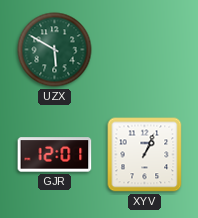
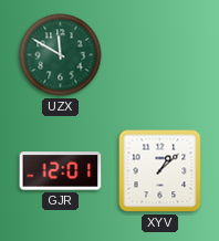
UZX: 5:50 -> 11:50 (61, 55)
XYV: 1:04 -> 1:08 (160, 171)
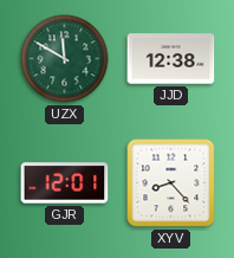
JJD: none -> 12:38 (171, 59)
XYV: 1:08 -> 8:23 (171, 183)
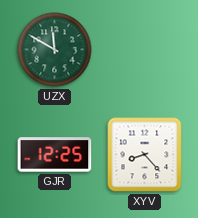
JJD: 12:38 -> none (171, 59)
GJR: 12:01 -> 12:25 (55, 155)
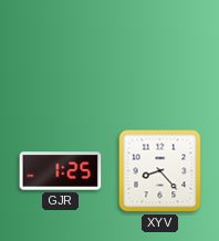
UZX: 11:50 -> none (55, 50)
GJR: 12:25 -> 1:25 (61, 171)
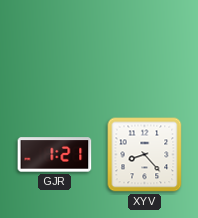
GJR: 1:25 -> 1:21 (55, 155)
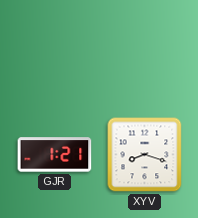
XYV: 8:23 -> 8:18 (145, 155)
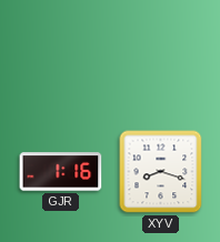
GJR: 1:21 -> 1:16 (61, 172)
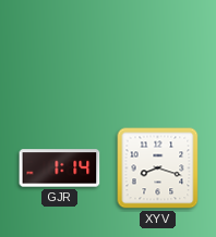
GJR: 1:16 -> 1:14 (60, 169)
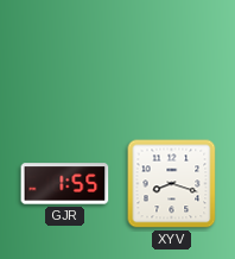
GJR: 1:14 -> 1:55 (65, 184)
